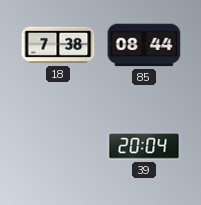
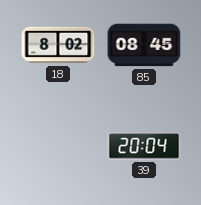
18: 7:38 -> 8:02 (58, 45)
85: 08:44 -> 08:45 (144, 45)
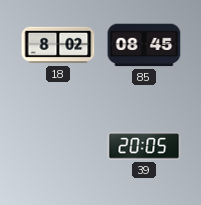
39: 20:04 -> 20:05 (144, 146)
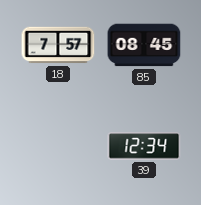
18: 8:02 -> 7:57 (58, 45)
39: 20:05 -> 12:34 (144, 146)
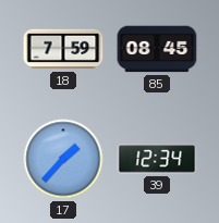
18: 7:57 -> 7:59 (63, 49)
17: none -> 1:37 (63, 159)
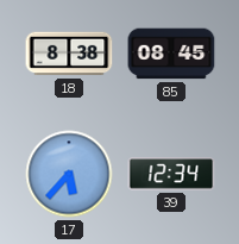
18: 7:59 -> 8:38 (69, 54)
17: 1:37 -> 5:37 (69, 174)
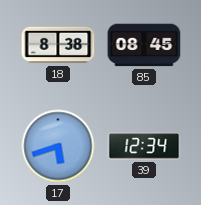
17: 5:37 -> 5:42 (58, 146)
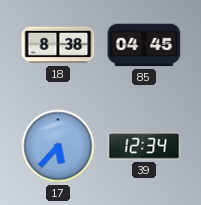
85: 08:45 -> 04:45 (144, 45)
17: 5:42 -> 5:37 (58, 146)
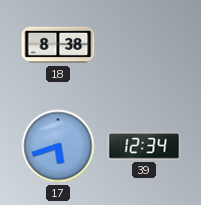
85: 04:45 -> none (144, 45)
17: 5:37 -> 5:42 (58, 146)
